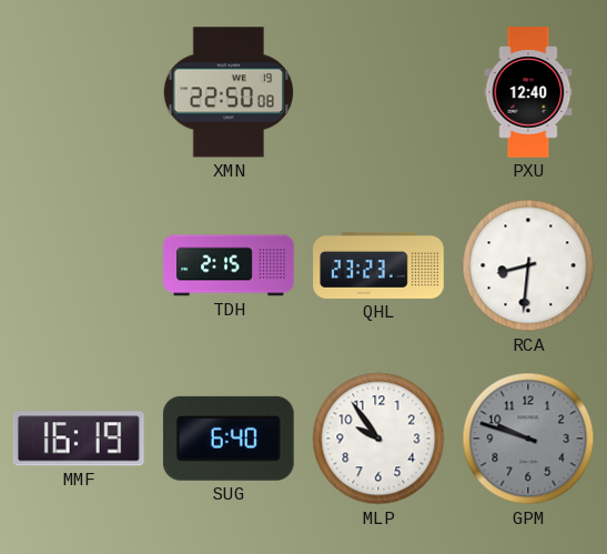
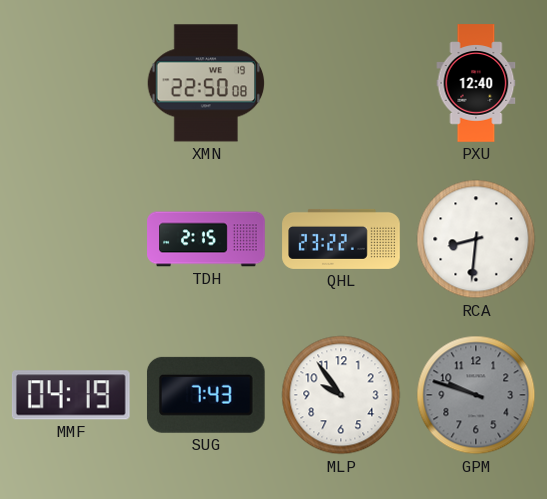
QHL: 23:23 -> 23:22 (341, 239)
MMF: 16:19 -> 04:19 (71, 395)
SUG: 6:40 -> 7:43 (206, 395)
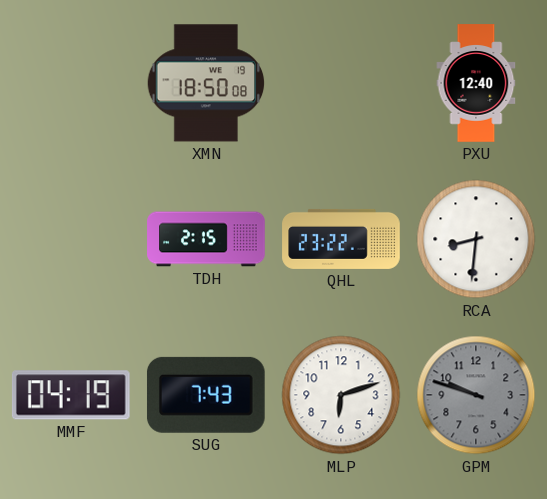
XMN: 22:50 -> 18:50 (206, 83)
MLP: 9:54 -> 6:12 (341, 395)
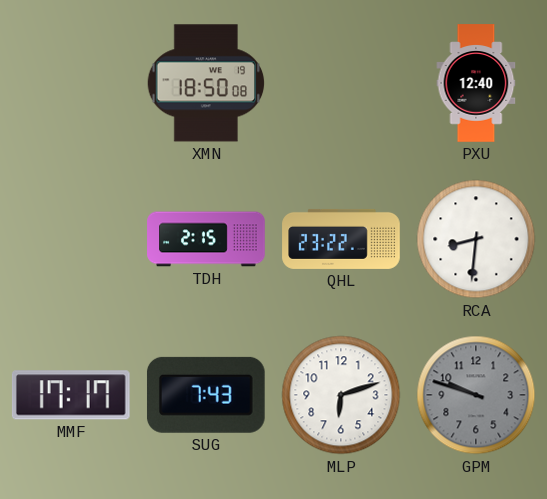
MMF: 04:19 -> 17:17 (71, 395)
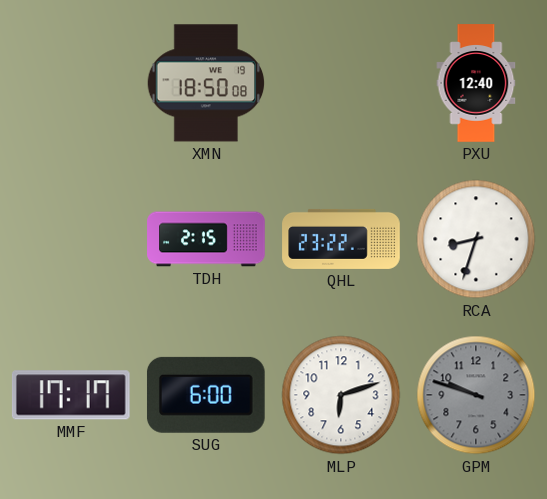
RCA: 8:31 -> 8:33 (476, 239)
SUG: 7:43 -> 6:00 (206, 395)
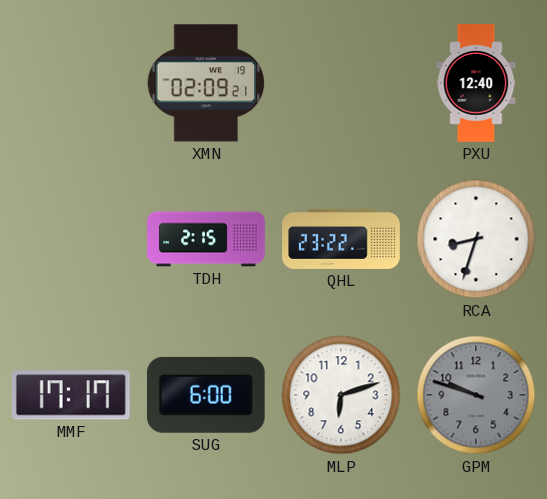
XMN: 18:50 -> 02:09 (206, 83)
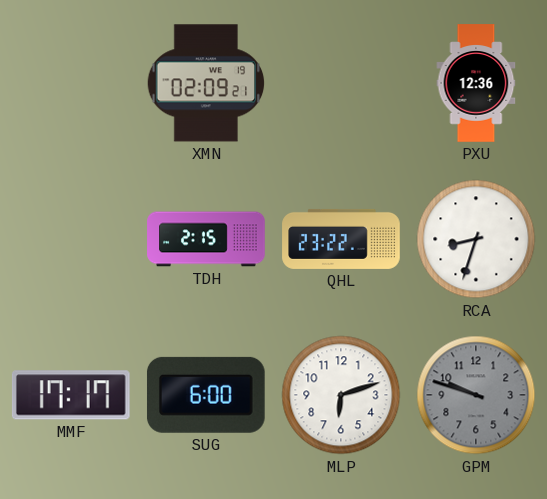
PXU: 12:40 -> 12:36 (476, 83)
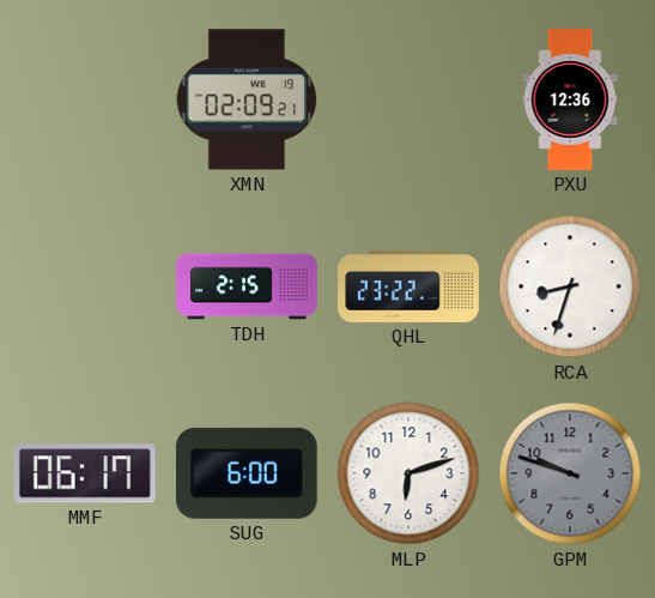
MMF: 17:17 -> 06:17 (85, 473)
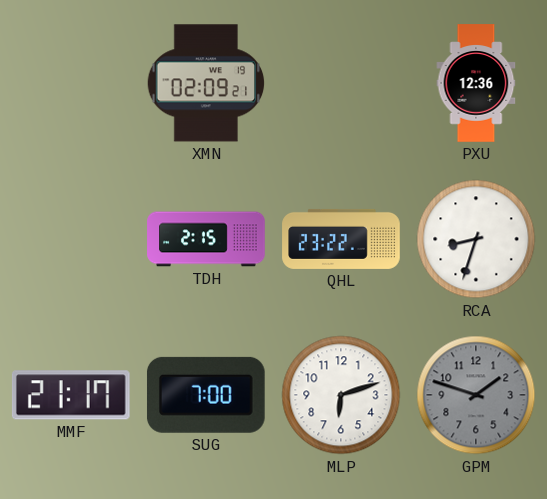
MMF: 06:17 -> 21:17 (71, 395)
SUG: 6:00 -> 7:00 (206, 395)
GPM: 9:48 -> 1:48 (476, 395)
